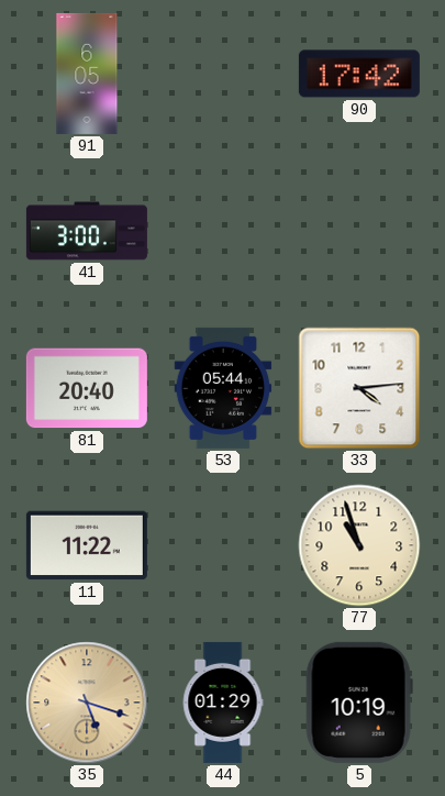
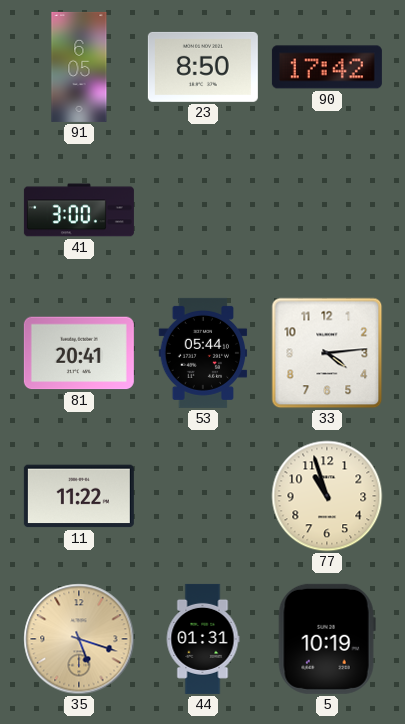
23: none -> 8:50 (203, 67)
81: 20:40 -> 20:41 (79, 353)
44: 01:29 -> 01:31 (203, 639)
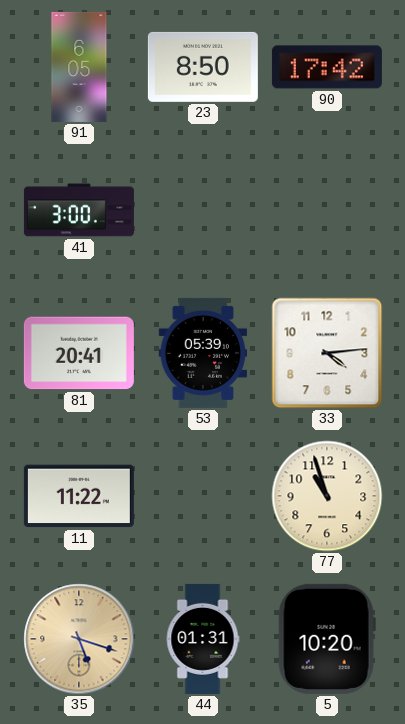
53: 05:44 -> 05:39 (203, 353)
5: 10:19 -> 10:20 (327, 639)
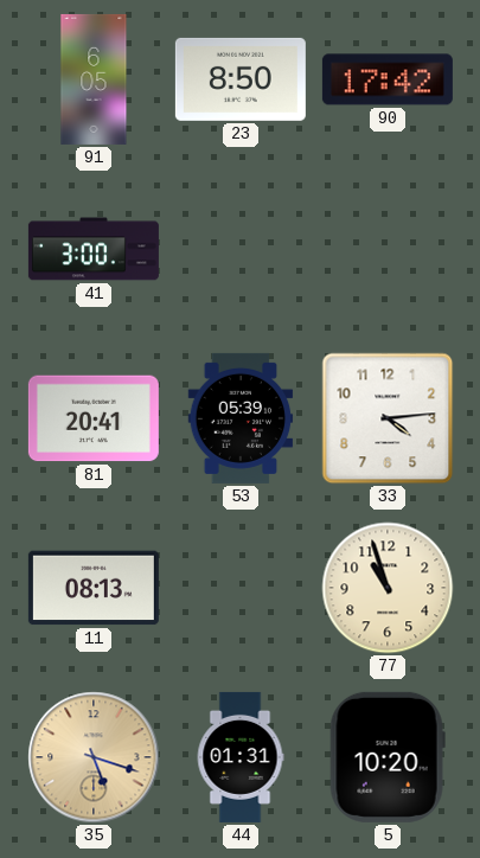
11: 11:22 -> 08:13 (94, 588)
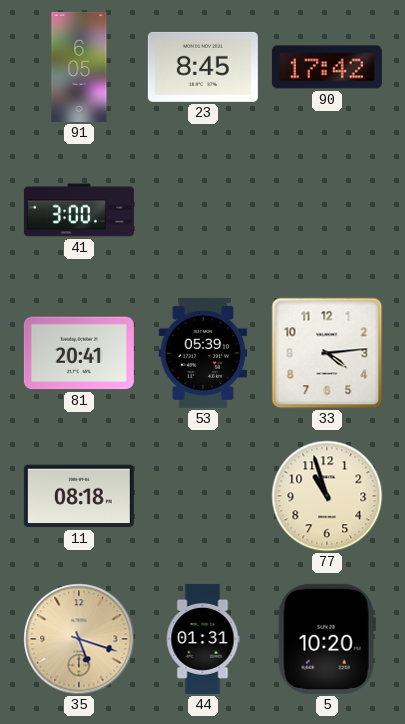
23: 8:50 -> 8:45 (203, 67)
11: 08:13 -> 08:18 (79, 496)
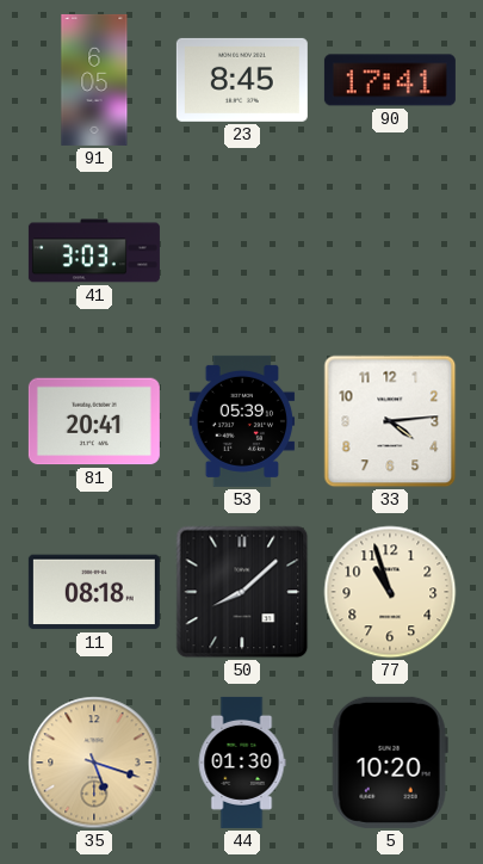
90: 17:42 -> 17:41 (390, 80)
41: 3:00 -> 3:03 (94, 251)
50: none -> 8:08 (242, 592)
44: 01:31 -> 01:30 (242, 763)
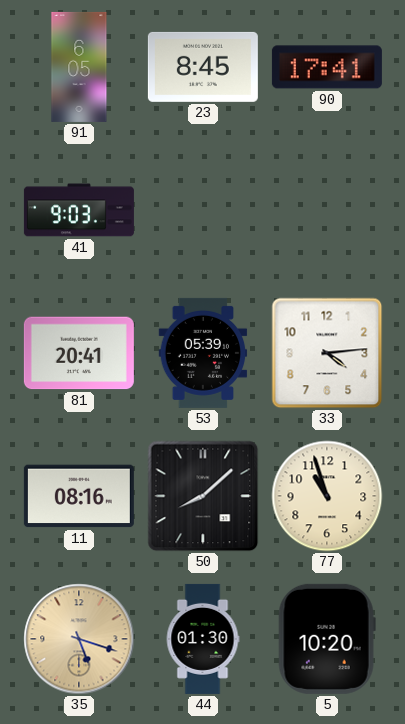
41: 3:03 -> 9:03 (79, 210)
11: 08:18 -> 08:16 (79, 496)
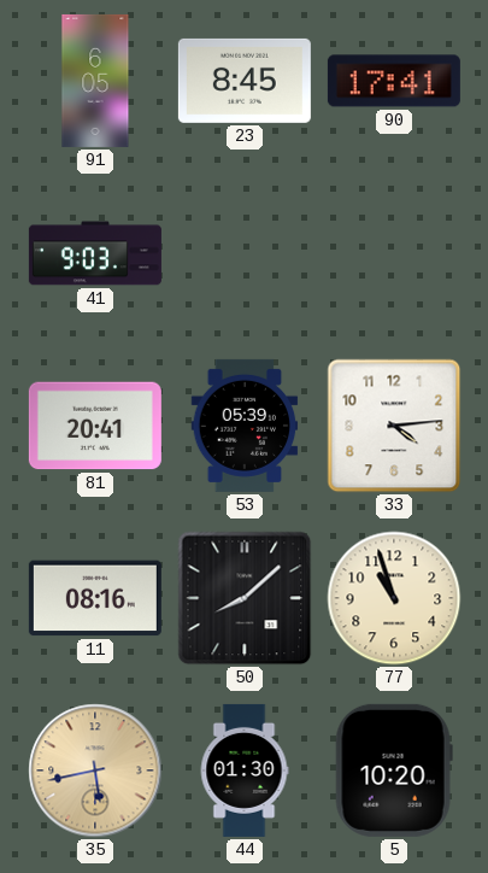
35: 5:18 -> 5:43 (95, 771)
